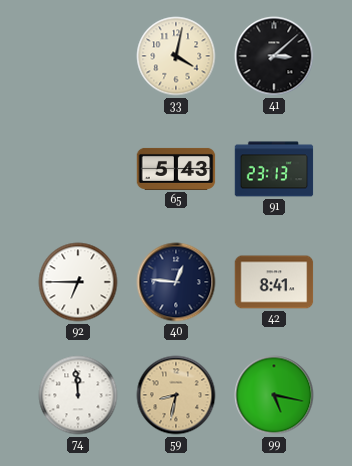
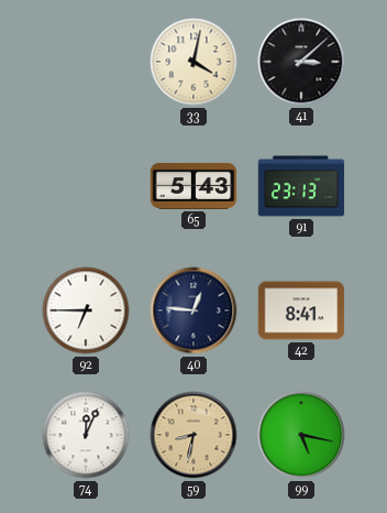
74: 11:59 -> 12:04 (86, 435)
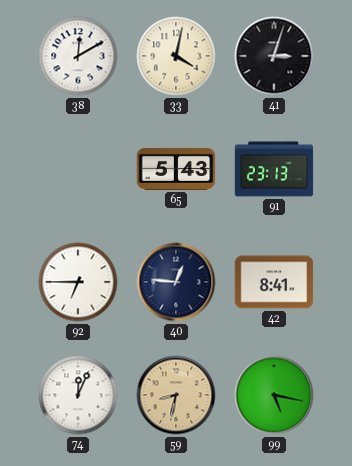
38: none -> 12:10 (78, 56)
41: 3:08 -> 3:03 (274, 56)
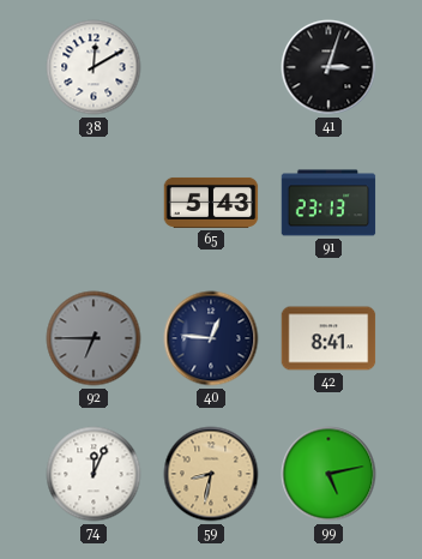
33: 4:02 -> none (176, 56)
92 dial: white -> grey (94, 338)
99: 5:17 -> 5:13 (328, 474)
